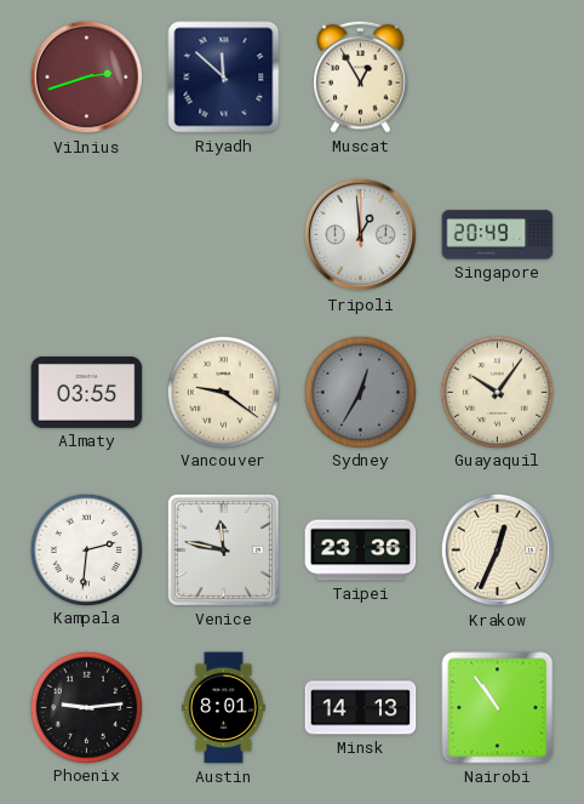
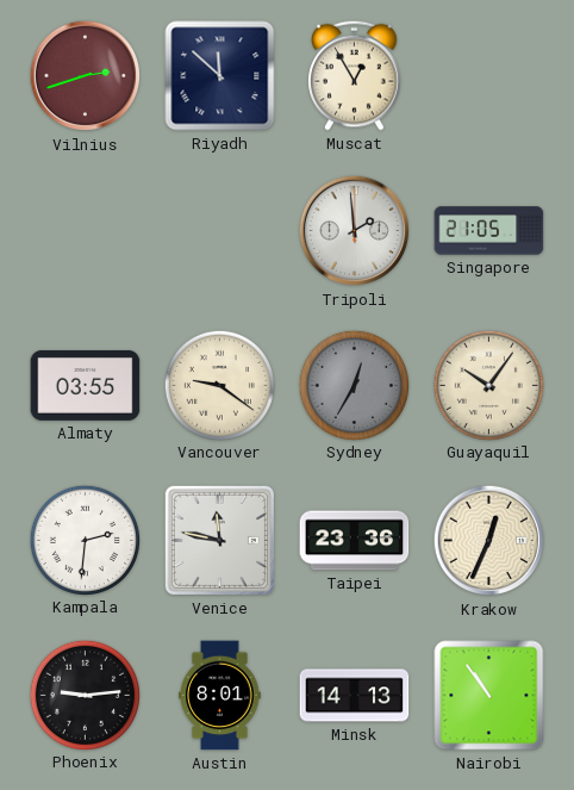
Tripoli: 12:59 -> 1:59 (355, 231)
Singapore: 20:49 -> 21:05 (489, 231)
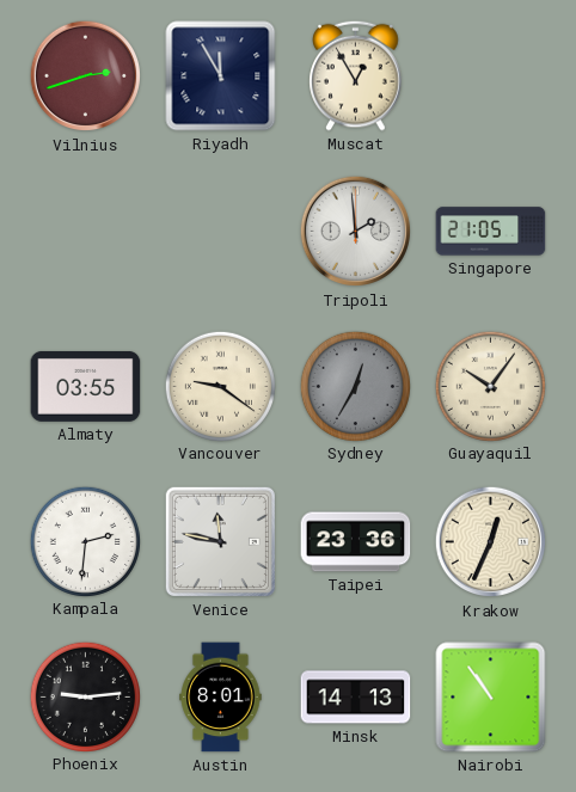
Riyadh: 11:52 -> 11:55 (221, 76)
